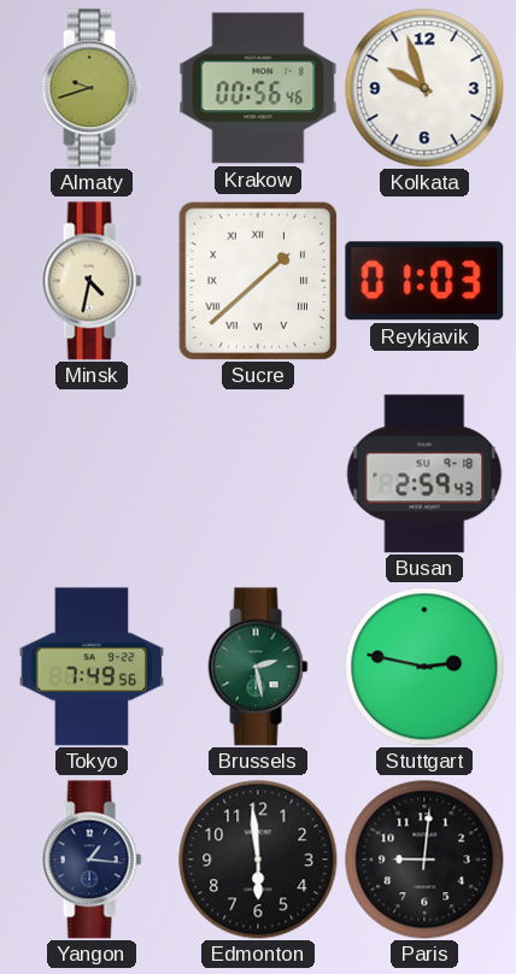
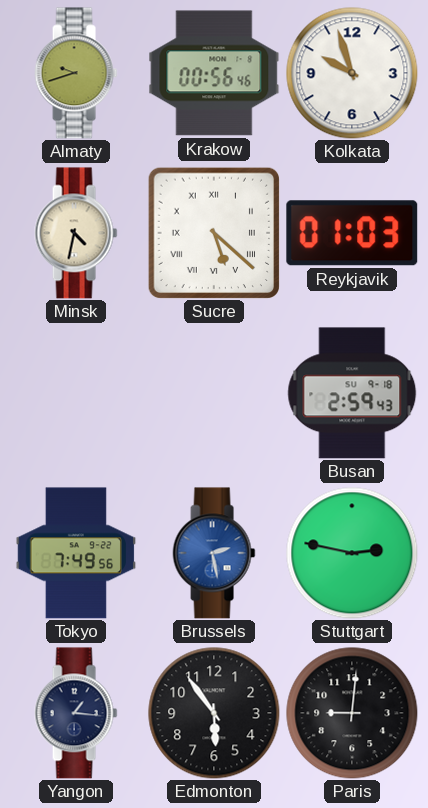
Sucre: 1:38 -> 5:22 (214, 233)
Brussels dial: green -> blue (214, 553)
Edmonton: 5:59 -> 5:54 (214, 713)
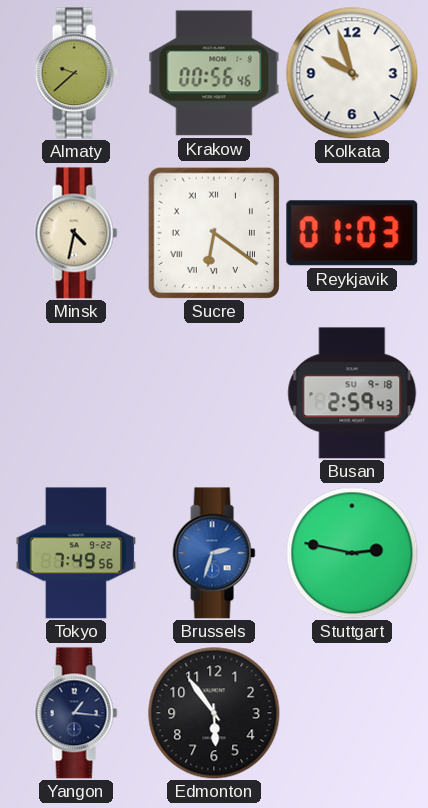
Almaty: 9:42 -> 9:38 (76, 73)
Sucre: 5:22 -> 6:21 (214, 233)
Brussels: 2:28 -> 2:33 (214, 553)
Paris: 9:01 -> none (352, 713)
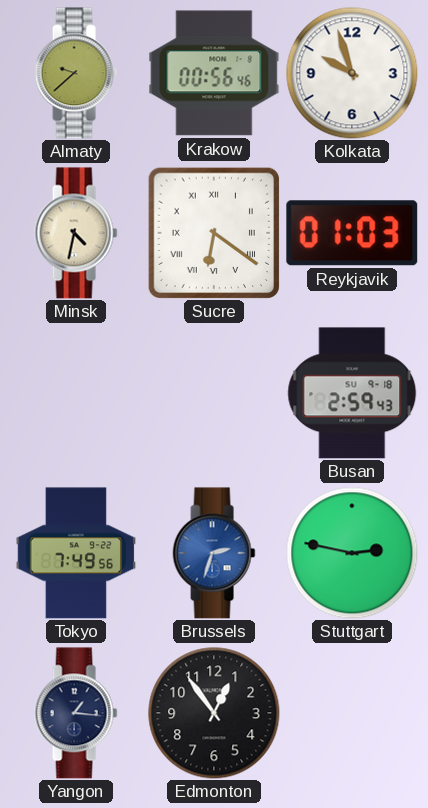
Edmonton: 5:54 -> 12:54 (214, 713)
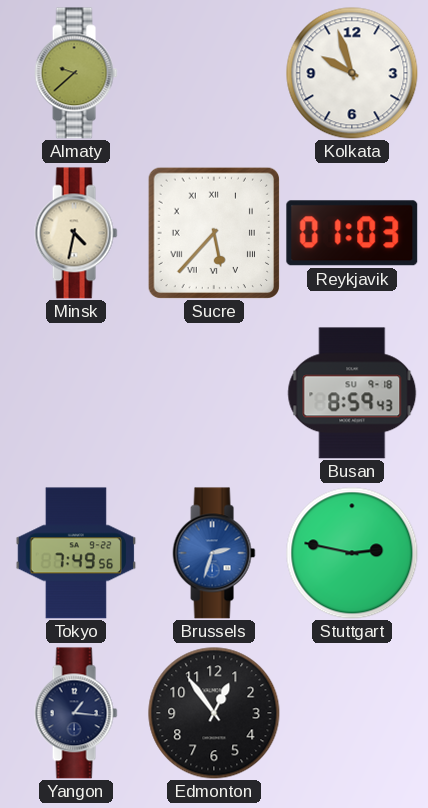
Krakow: 00:56 -> none (214, 73)
Sucre: 6:21 -> 5:37 (214, 233)
Busan: 2:59 -> 8:59 (352, 393)
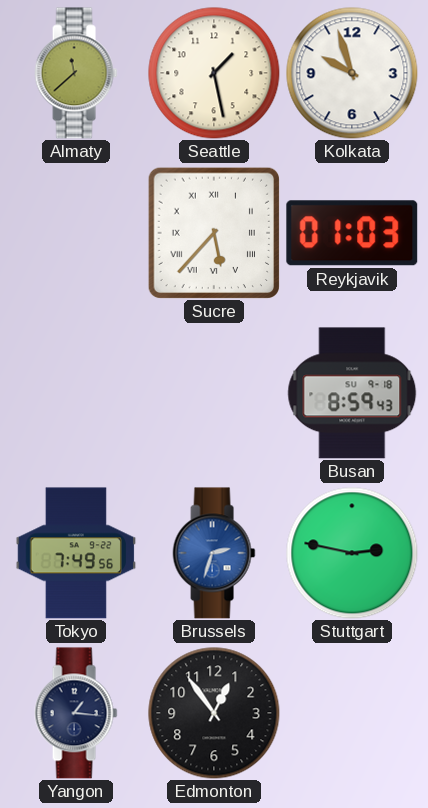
Almaty: 9:38 -> 11:38 (76, 73)
Seattle: none -> 1:28 (214, 73)
Minsk: 4:32 -> none (76, 233)
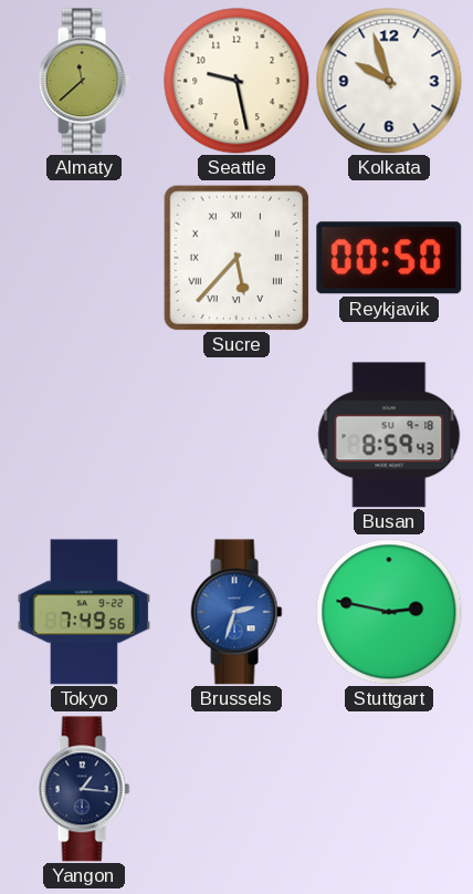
Seattle: 1:28 -> 9:28 (236, 81)
Reykjavik: 01:03 -> 00:50 (389, 258)
Edmonton: 12:54 -> none (214, 713)
